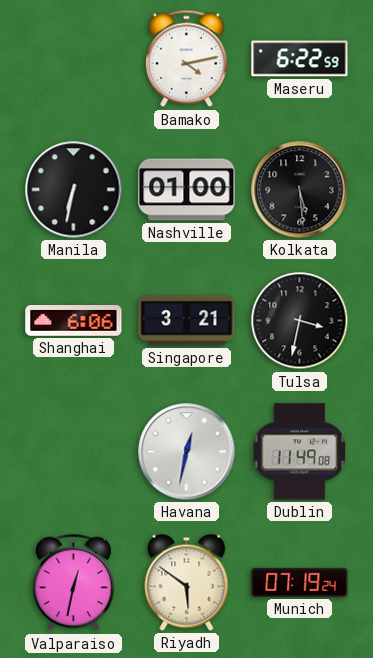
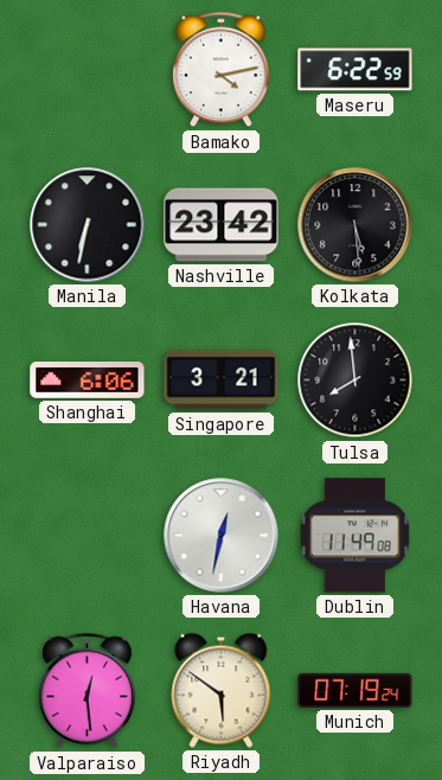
Nashville: 01:00 -> 23:42 (222, 225)
Tulsa: 3:32 -> 7:59 (355, 381)
Valparaiso: 12:32 -> 12:29 (88, 691)
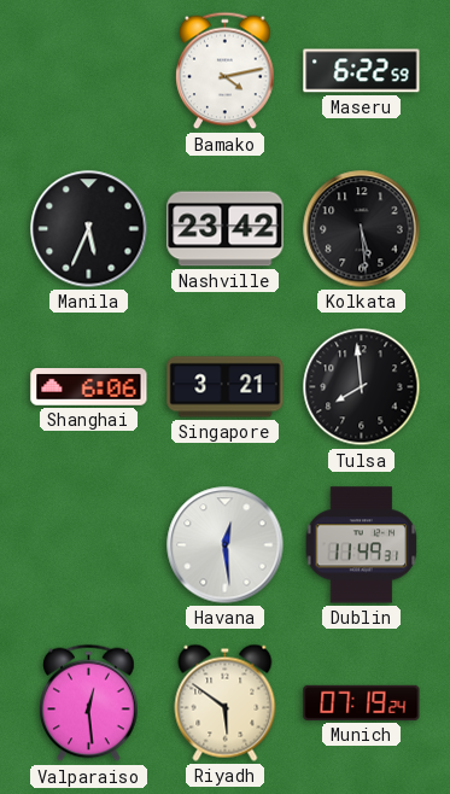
Manila: 6:32 -> 5:34 (89, 229)
Havana: 12:32 -> 12:29 (226, 545)
Dublin: 11:49:08 -> 11:49:31 (362, 545)
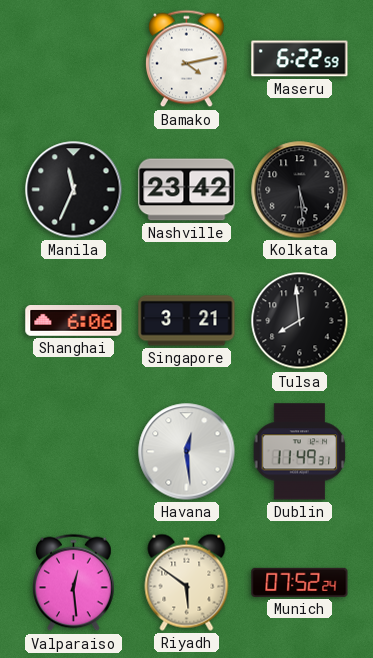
Manila: 5:34 -> 11:34 (74, 190)
Munich: 07:19 -> 07:52 (300, 582)
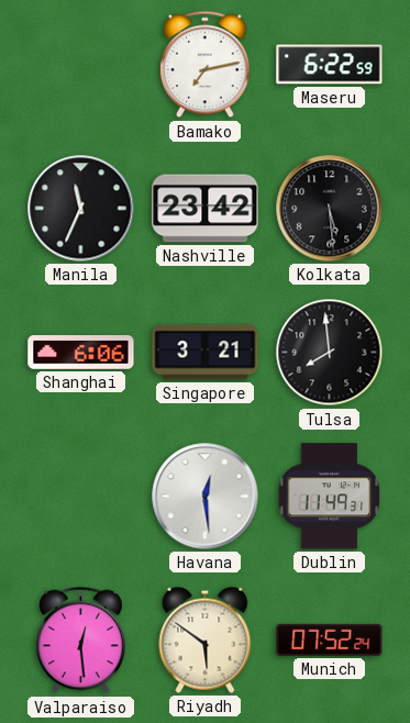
Bamako: 4:13 -> 7:13 (206, 65)
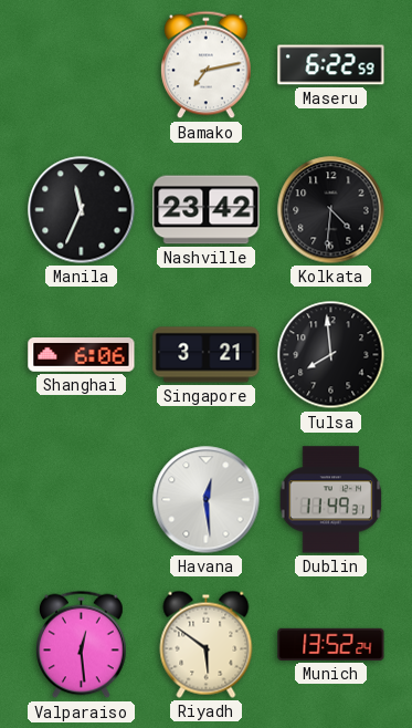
Kolkata: 5:29 -> 4:31 (331, 210)
Munich: 07:52 -> 13:52 (331, 644)
